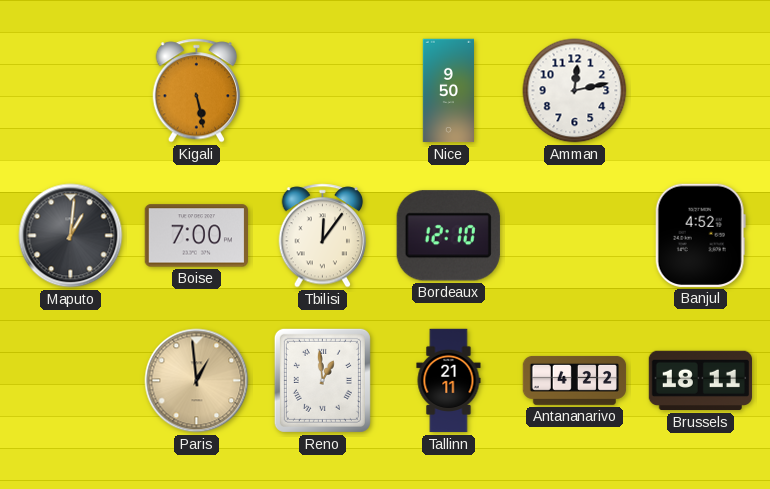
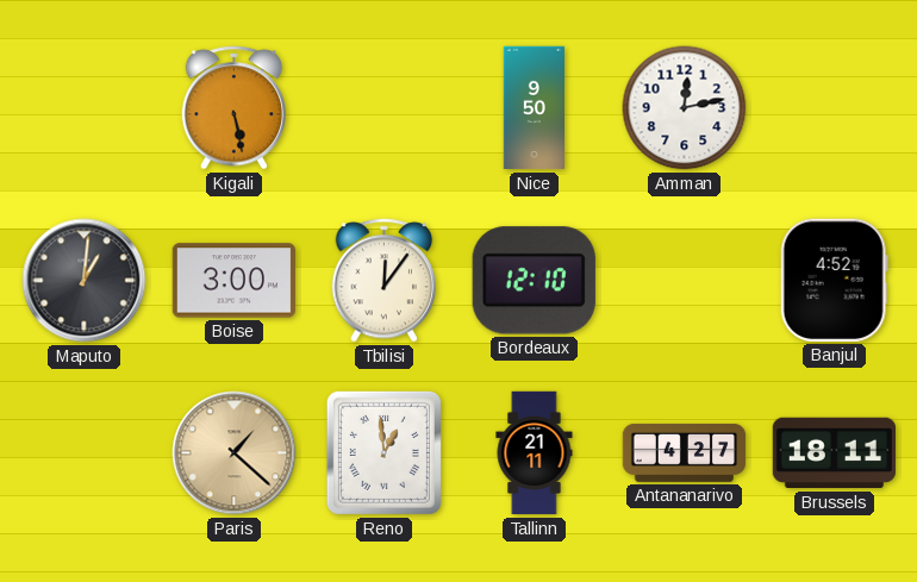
Boise: 7:00 -> 3:00 (233, 281)
Paris: 12:59 -> 1:22 (235, 453)
Antananarivo: 4:22 -> 4:27 (685, 452)
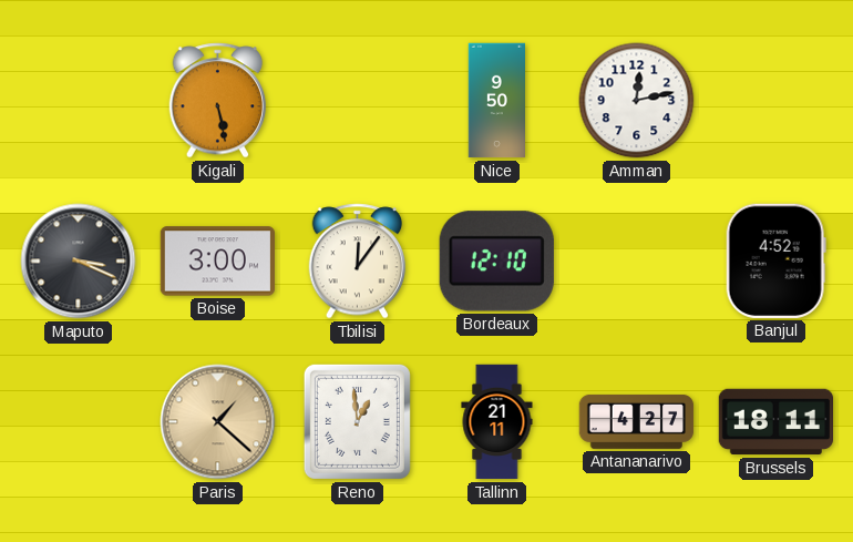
Maputo: 1:01 -> 3:19 (79, 262)
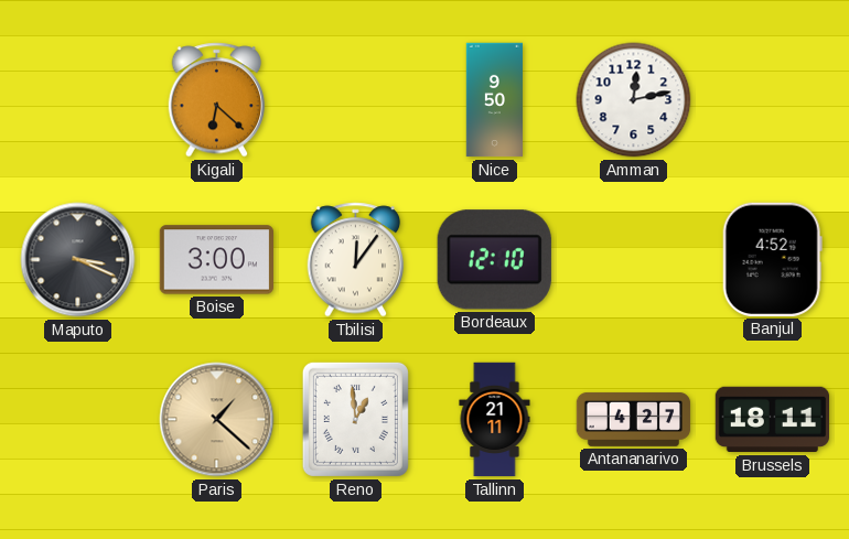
Kigali: 5:28 -> 6:22 (217, 100)
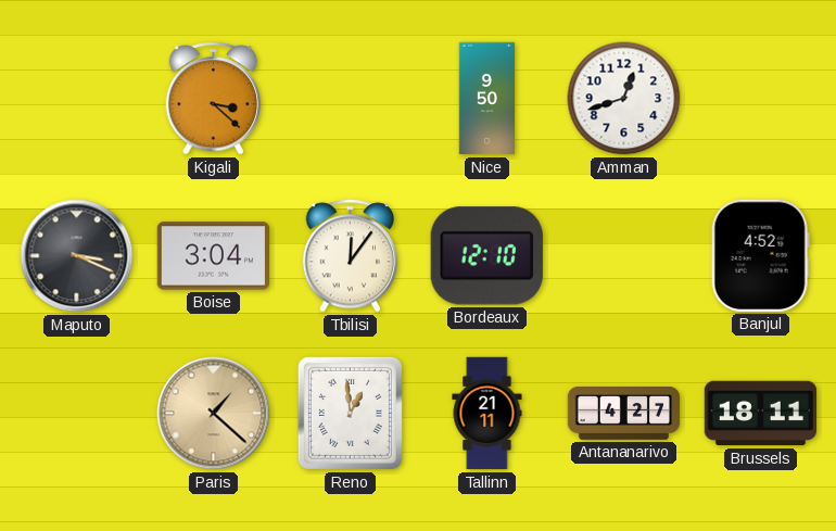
Kigali: 6:22 -> 3:22 (214, 99)
Amman: 12:13 -> 12:42 (624, 99)
Boise: 3:00 -> 3:04 (213, 256)
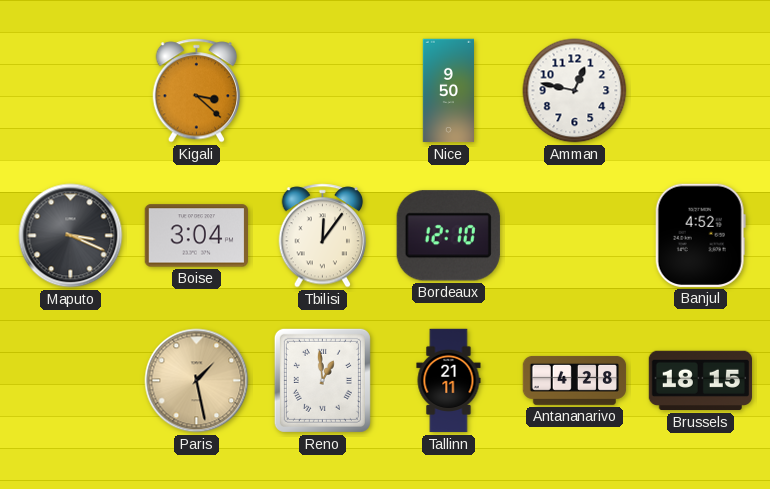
Amman: 12:42 -> 12:47 (575, 91)
Paris: 1:22 -> 1:28 (197, 381)
Antananarivo: 4:27 -> 4:28 (575, 380)
Brussels: 18:11 -> 18:15 (700, 381)
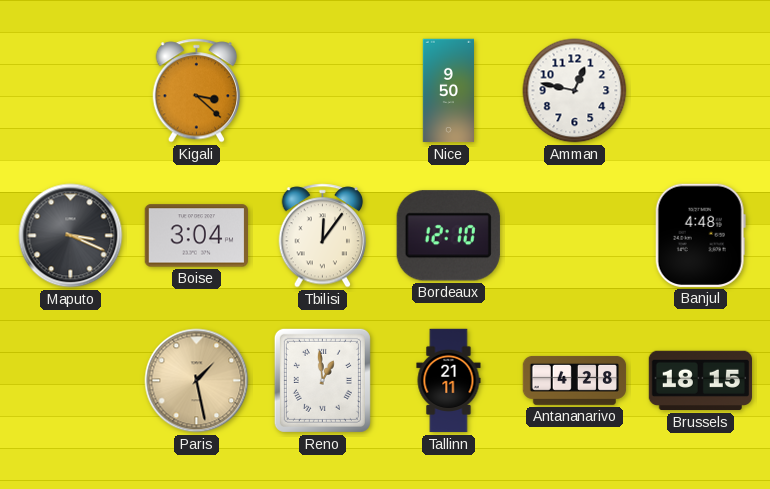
Banjul: 4:52 -> 4:48 (700, 235)
